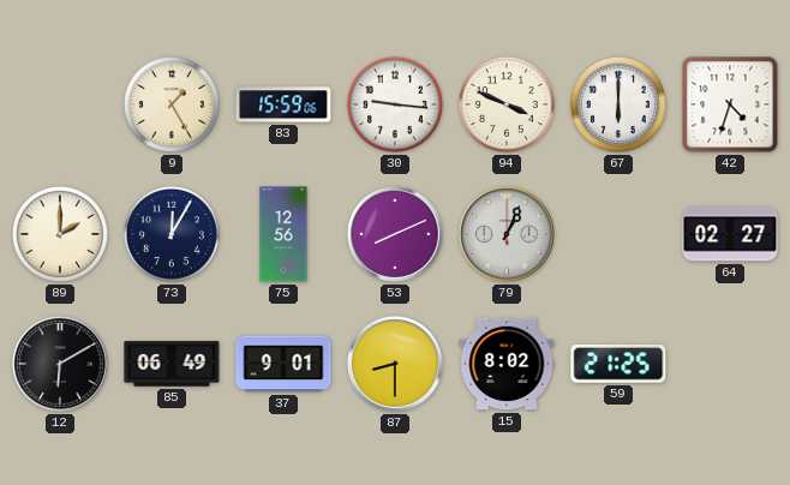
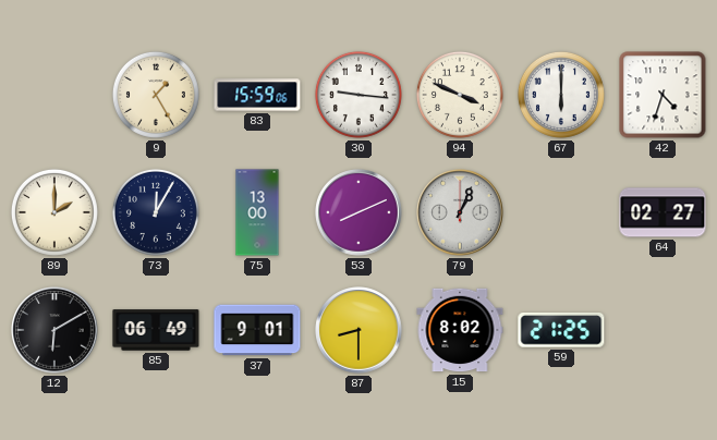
75: 12:56 -> 13:00 (257, 212)
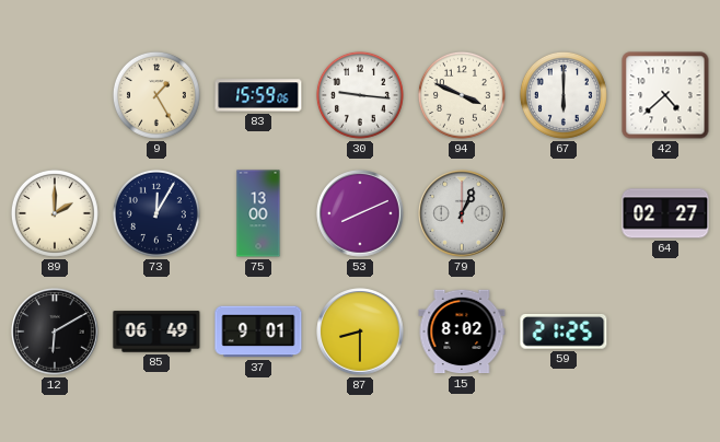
42: 4:33 -> 4:38 (665, 95)
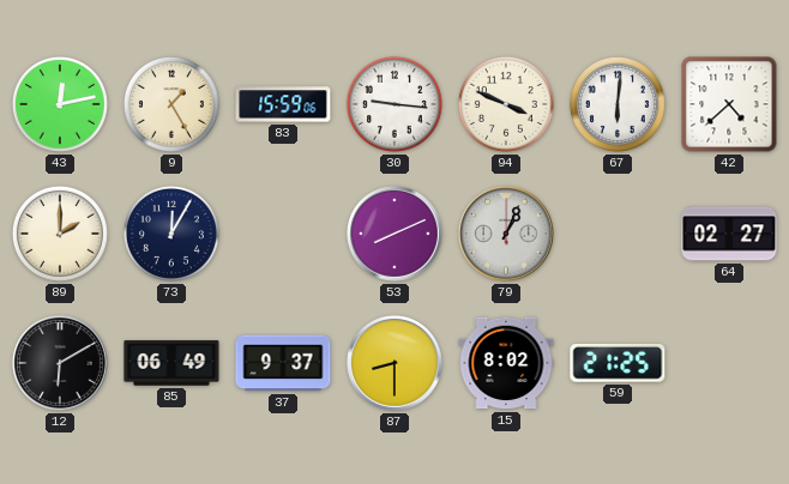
43: none -> 12:13 (60, 104)
67: 6:00 -> 6:01 (618, 104)
75: 13:00 -> none (258, 213)
37: 9:01 -> 9:37 (283, 363)
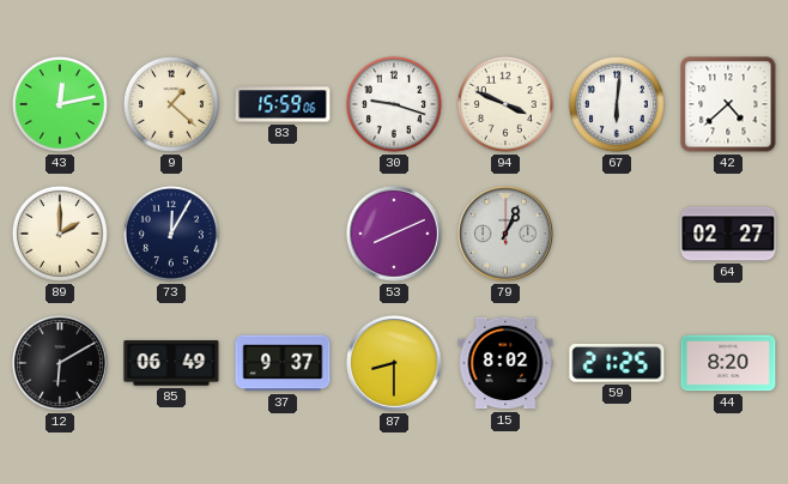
9: 1:25 -> 1:22 (171, 104)
30: 9:16 -> 9:18 (394, 104)
44: none -> 8:20 (728, 363)
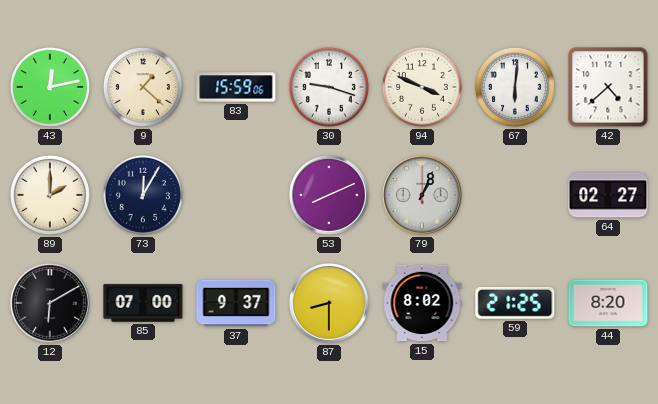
85: 06:49 -> 07:00 (143, 303)
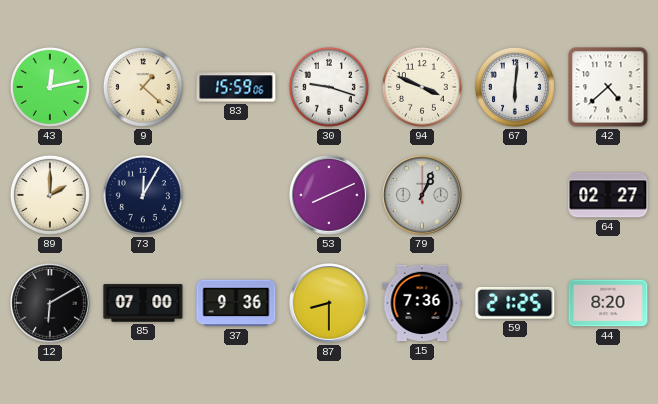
37: 9:37 -> 9:36 (236, 303)
15: 8:02 -> 7:36 (422, 303)
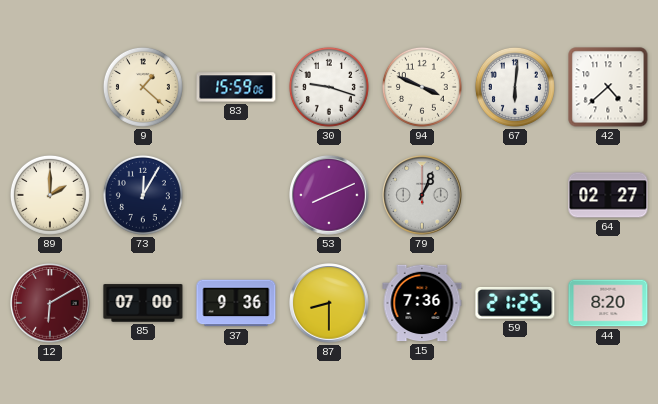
43: 12:13 -> none (50, 87)
12 dial: black -> burgundy (50, 303)
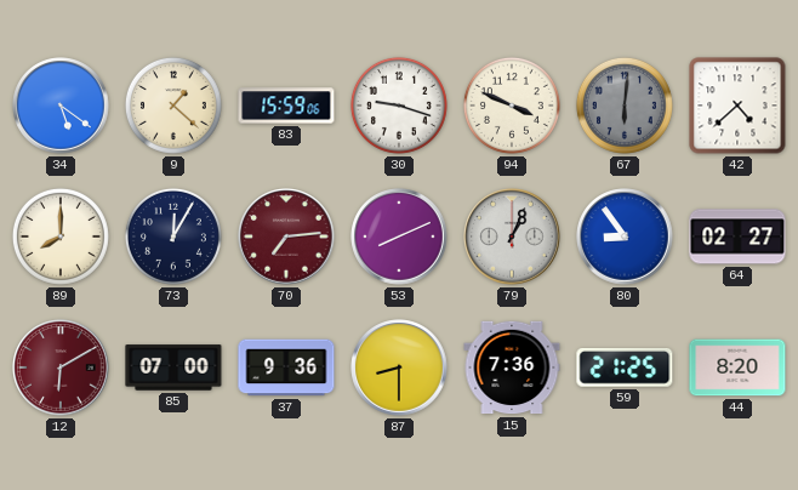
34: none -> 5:21 (61, 106)
67 dial: white -> grey (625, 106)
89: 2:00 -> 8:00 (61, 237)
70: none -> 7:14 (286, 237)
80: none -> 8:54 (625, 237)
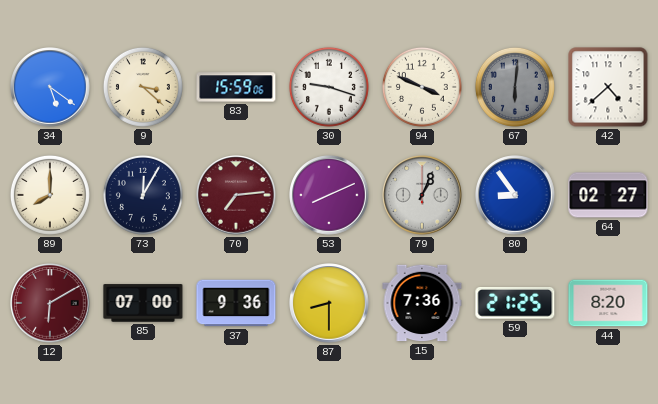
9: 1:22 -> 3:22 (143, 87)
